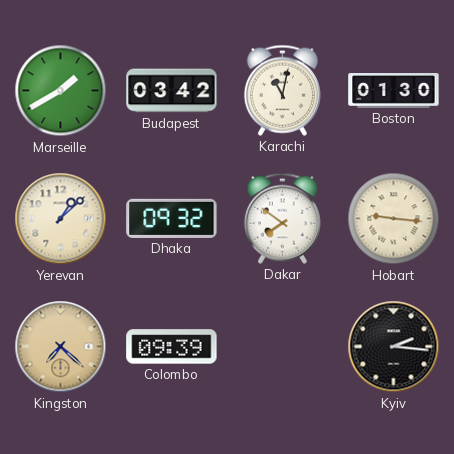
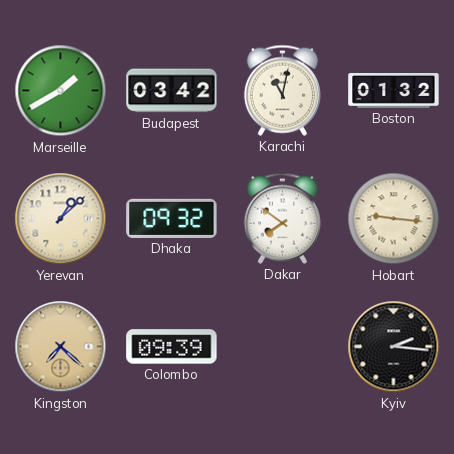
Boston: 01:30 -> 01:32 (394, 91)
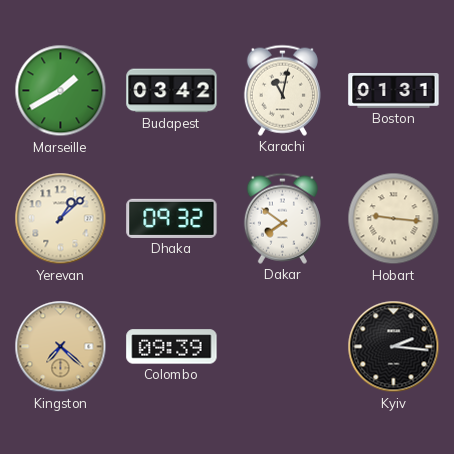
Boston: 01:32 -> 01:31 (394, 91)
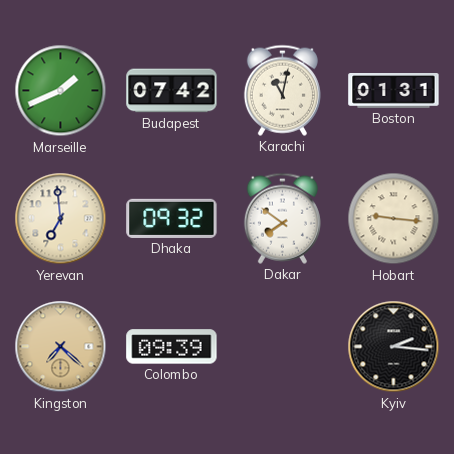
Marseille: 1:40 -> 1:41 (61, 91)
Budapest: 03:42 -> 07:42 (172, 91)
Yerevan: 1:08 -> 6:59 (61, 219)
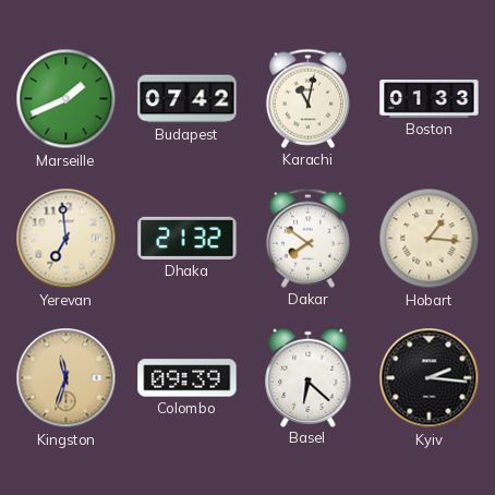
Boston: 01:31 -> 01:33 (430, 99)
Dhaka: 09:32 -> 21:32 (188, 238)
Hobart: 9:16 -> 1:16 (430, 239)
Kingston: 7:22 -> 11:33 (67, 378)
Basel: none -> 6:22 (309, 377)
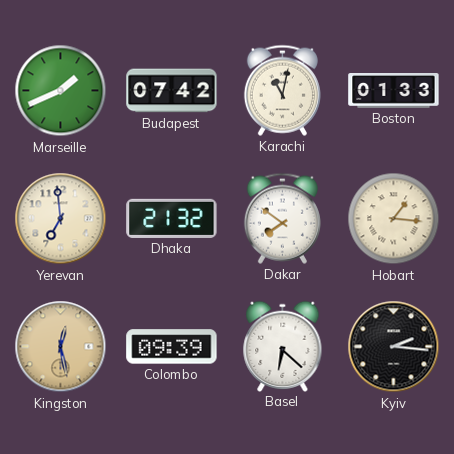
Kingston: 11:33 -> 12:28 (61, 347)
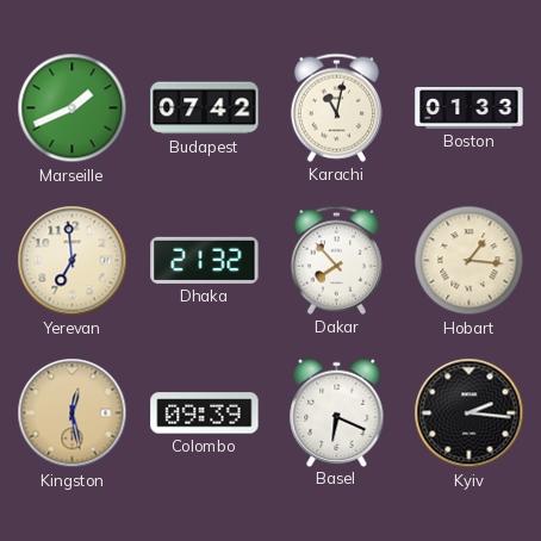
Dakar: 7:51 -> 7:53 (336, 260)
Basel: 6:22 -> 6:19 (337, 412)
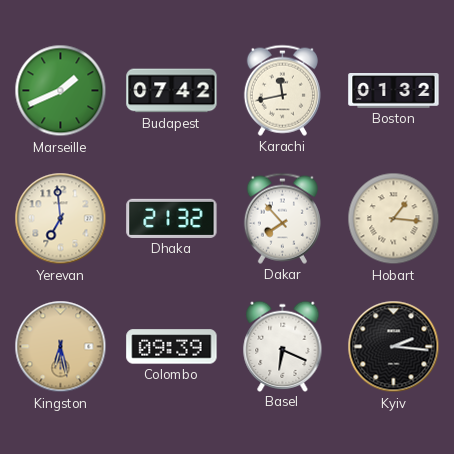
Karachi: 11:02 -> 11:43 (282, 90)
Boston: 01:33 -> 01:32 (394, 91)
Kingston: 12:28 -> 6:28 (61, 347)
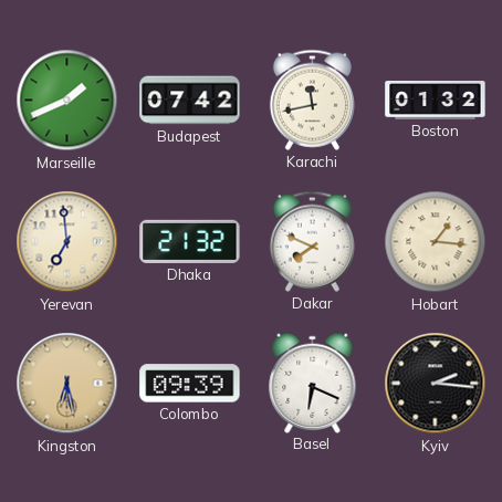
Dakar: 7:53 -> 7:49 (312, 241)
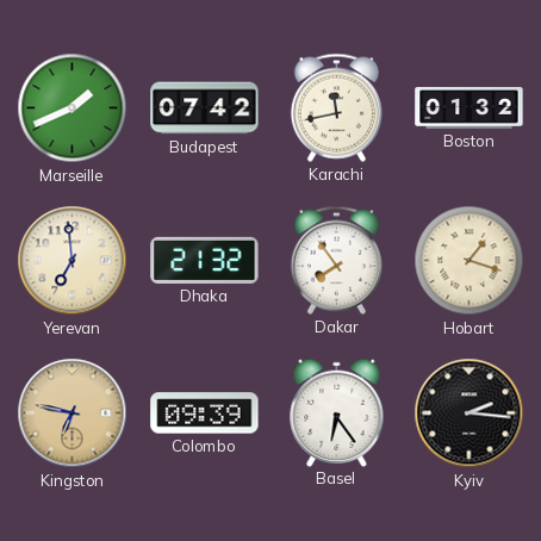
Dakar: 7:49 -> 7:54 (336, 260)
Hobart: 1:16 -> 1:18 (470, 261)
Kingston: 6:28 -> 6:47 (73, 413)
Basel: 6:19 -> 6:24 (337, 412)
